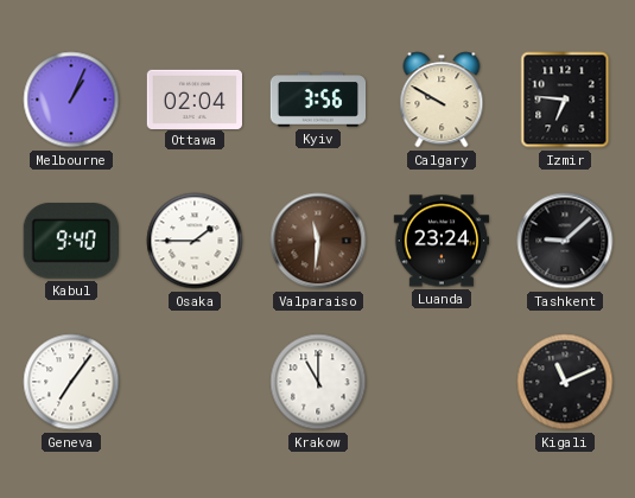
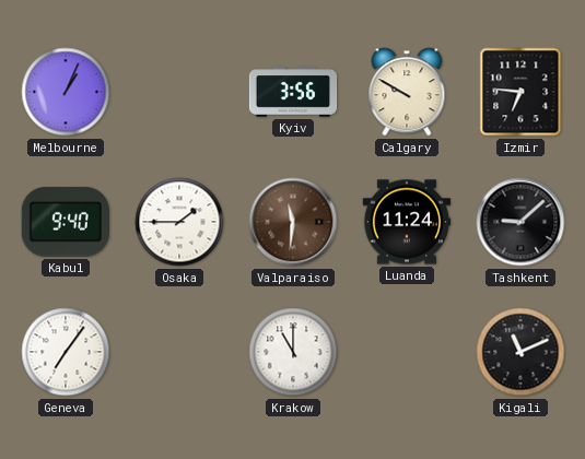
Ottawa: 02:04 -> none (193, 98)
Luanda: 23:24 -> 11:24 (406, 222)
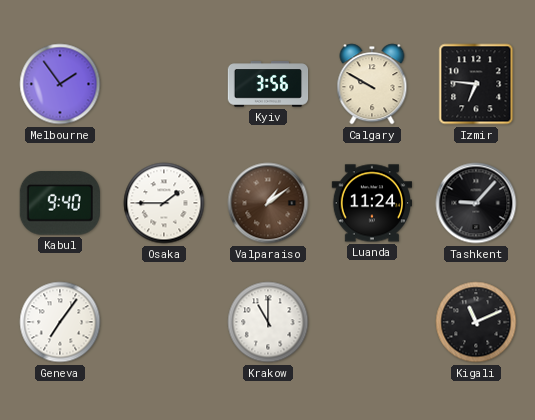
Melbourne: 1:04 -> 1:54 (60, 84)
Valparaiso: 11:31 -> 1:09 (268, 203)
Tashkent: 9:08 -> 9:07 (476, 203)
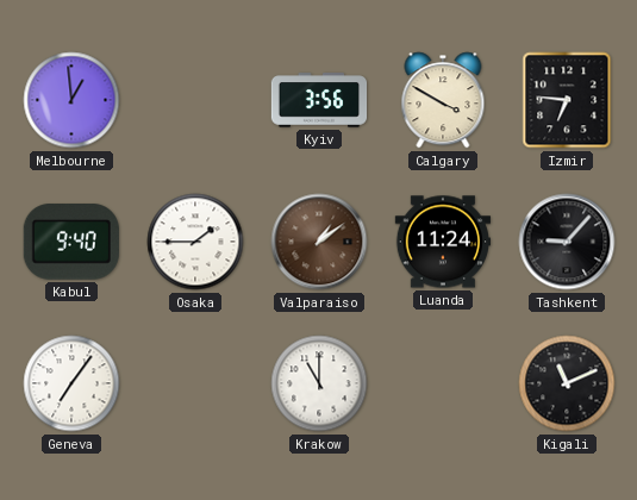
Melbourne: 1:54 -> 12:59 (71, 100)
Calgary: 9:50 -> 3:50 (443, 100)
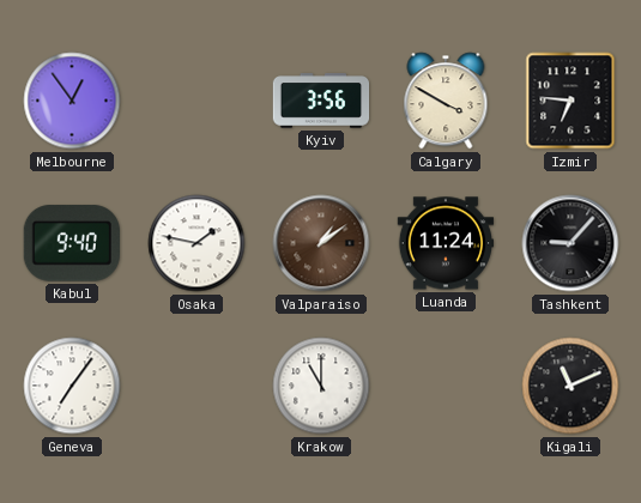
Melbourne: 12:59 -> 12:54 (72, 101)
Osaka: 1:45 -> 1:47 (196, 243)
